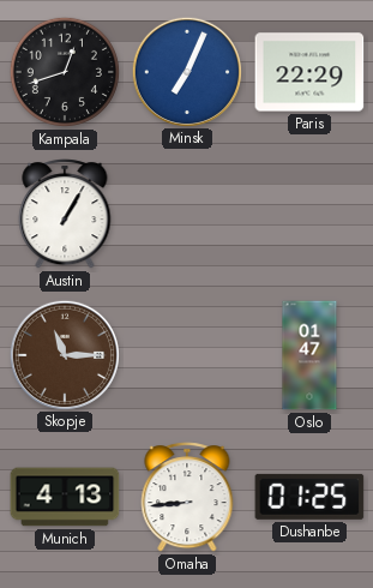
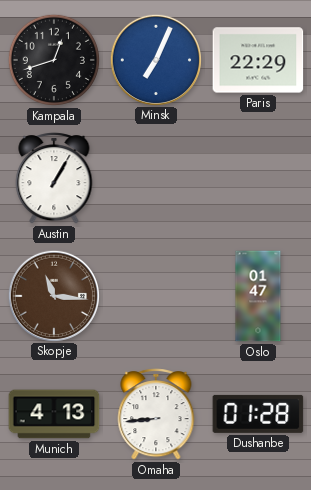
Skopje: 11:15 -> 11:16 (53, 295)
Dushanbe: 01:25 -> 01:28 (258, 414)
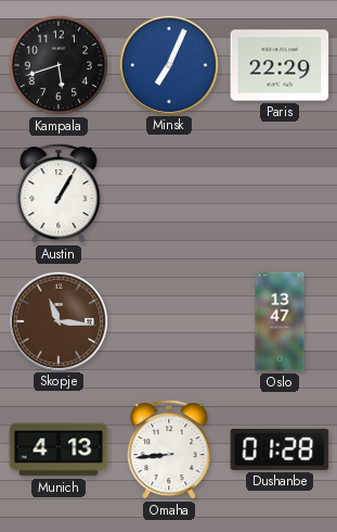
Kampala: 12:42 -> 5:42 (59, 65)
Oslo: 01:47 -> 13:47 (280, 321)
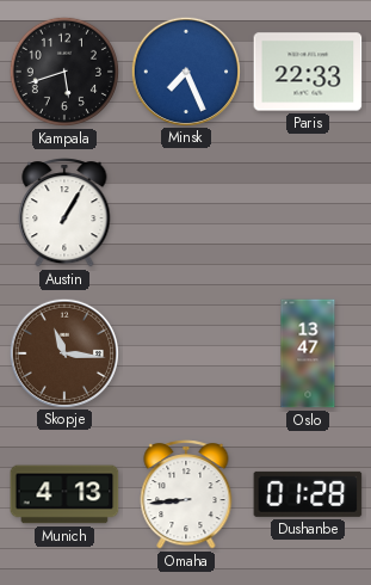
Minsk: 7:04 -> 7:26 (185, 70)
Paris: 22:29 -> 22:33 (308, 72)
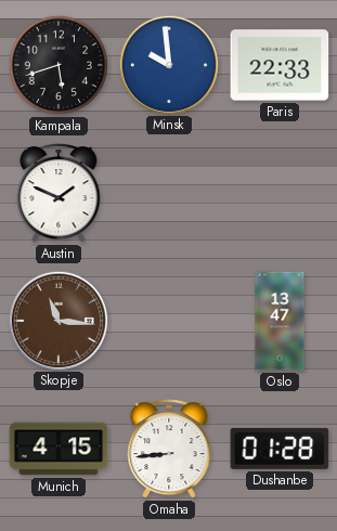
Minsk: 7:26 -> 9:59 (168, 64)
Austin: 1:05 -> 1:49 (59, 193)
Munich: 4:13 -> 4:15 (59, 449)
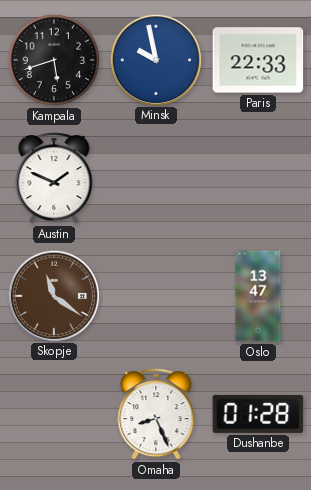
Minsk: 9:59 -> 9:58 (155, 59)
Skopje: 11:16 -> 11:21 (53, 295)
Munich: 4:15 -> none (59, 449)
Omaha: 8:44 -> 8:26 (156, 414)
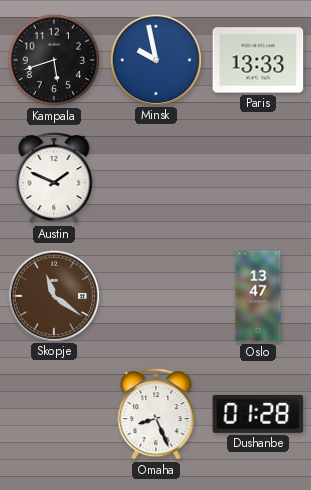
Paris: 22:33 -> 13:33 (258, 60)
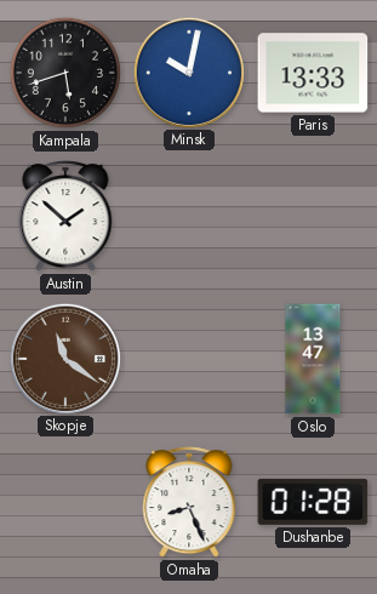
Minsk: 9:58 -> 10:02 (188, 72)
Austin: 1:49 -> 1:52 (65, 216)
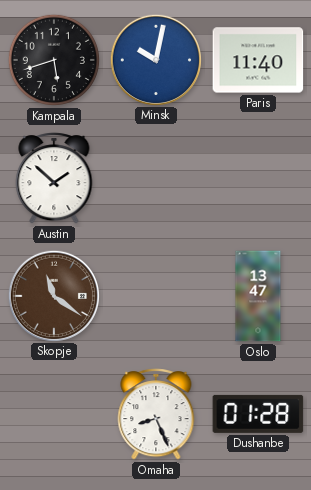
Paris: 13:33 -> 11:40 (258, 60)
